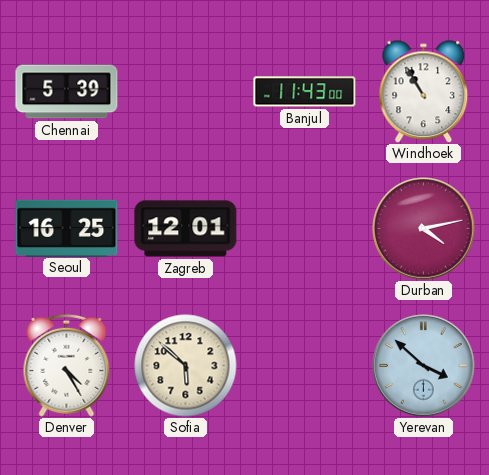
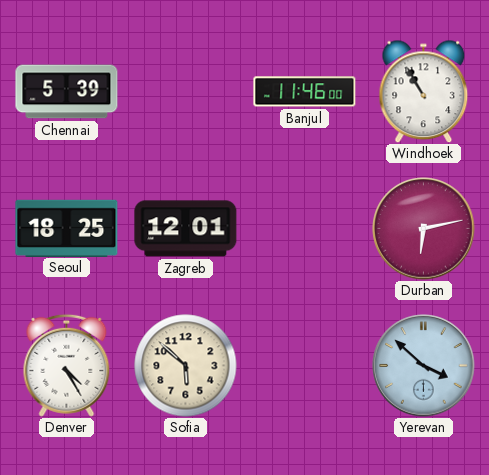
Banjul: 11:43 -> 11:46 (305, 92)
Seoul: 16:25 -> 18:25 (67, 228)
Durban: 4:13 -> 6:13 (424, 229)
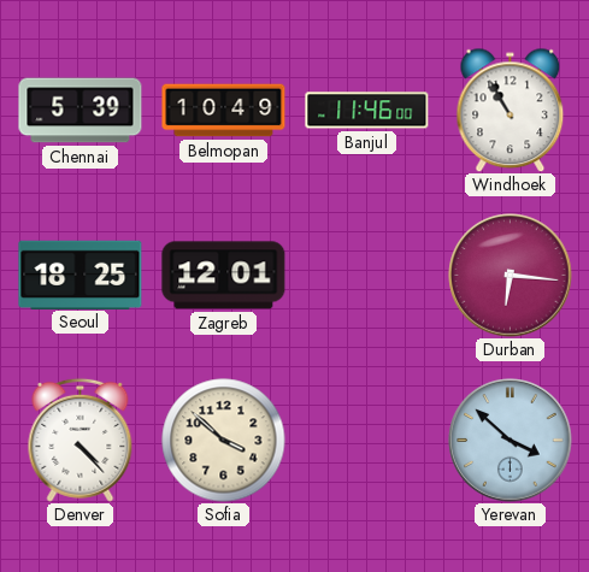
Belmopan: none -> 10:49 (224, 111)
Durban: 6:13 -> 6:16 (511, 276)
Denver: 4:25 -> 4:23 (81, 440)
Sofia: 5:52 -> 3:52 (224, 441)
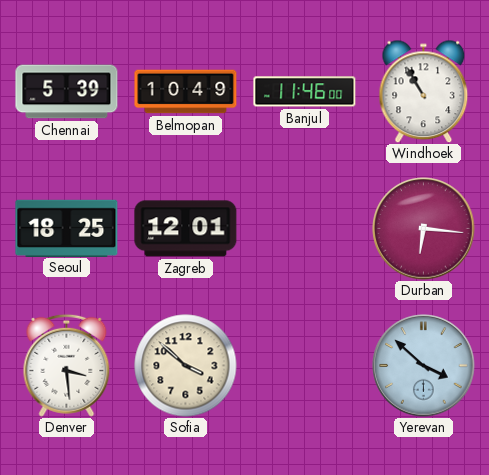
Denver: 4:23 -> 3:29 (67, 365)
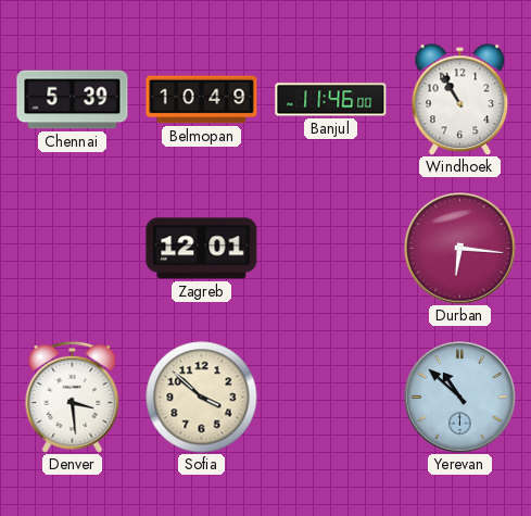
Seoul: 18:25 -> none (67, 228)
Yerevan: 3:52 -> 10:52 (460, 398)
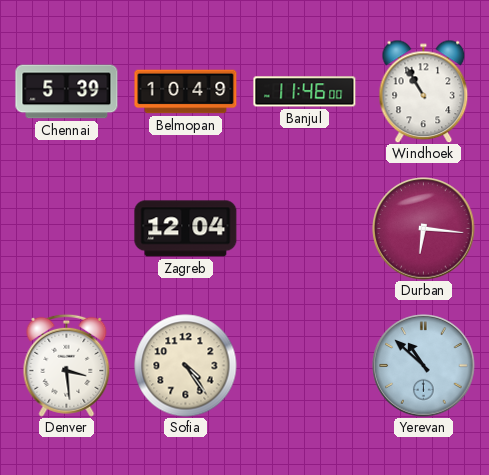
Zagreb: 12:01 -> 12:04 (186, 229)
Sofia: 3:52 -> 4:24 (186, 366)
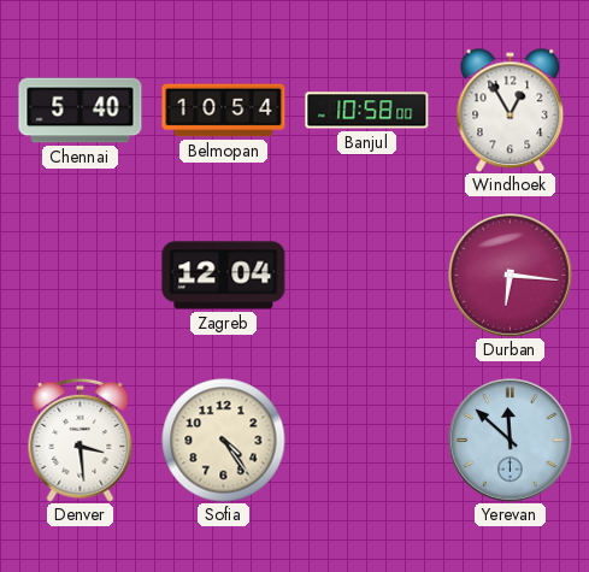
Chennai: 5:39 -> 5:40 (81, 111)
Belmopan: 10:49 -> 10:54 (224, 111)
Banjul: 11:46 -> 10:58 (367, 111)
Windhoek: 10:55 -> 12:55 (511, 110)
Yerevan: 10:52 -> 11:52 (511, 441)
